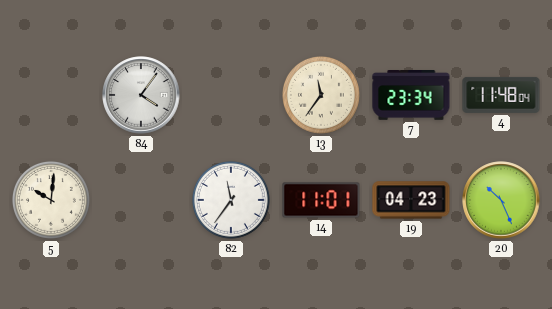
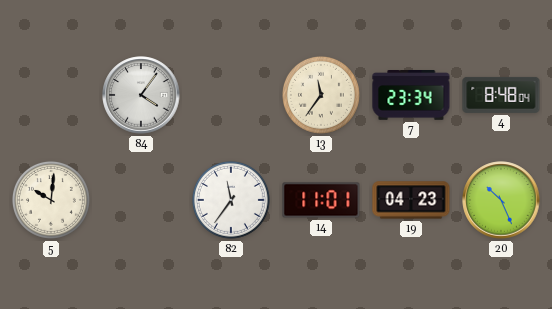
4: 11:48 -> 8:48 (501, 95)
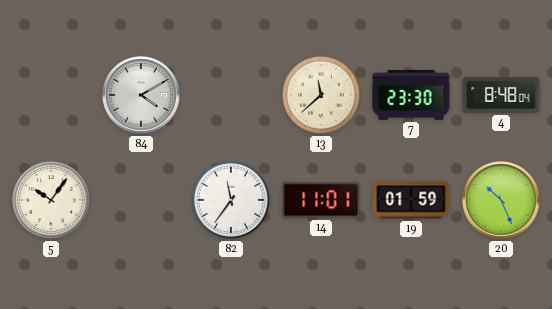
84: 4:06 -> 4:10 (141, 95)
13: 11:36 -> 11:38 (321, 95)
7: 23:34 -> 23:30 (411, 95)
5: 10:01 -> 10:06 (51, 200)
19: 04:23 -> 01:59 (411, 200)
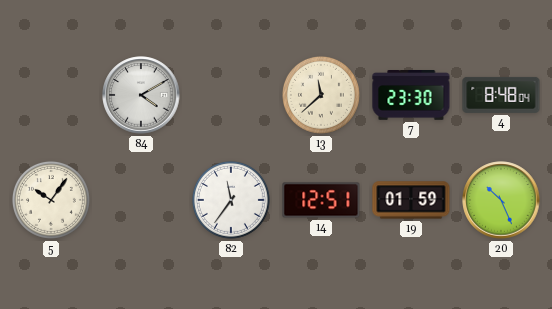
14: 11:01 -> 12:51 (321, 200)
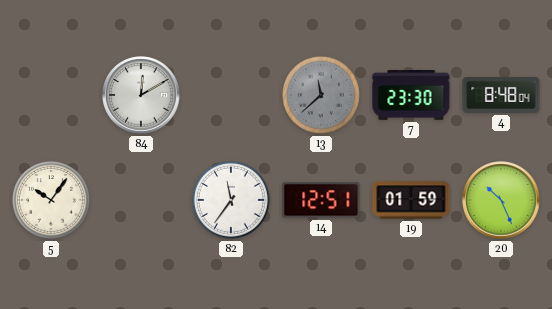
84: 4:10 -> 12:10 (141, 95)
13 dial: cream -> grey (321, 95)
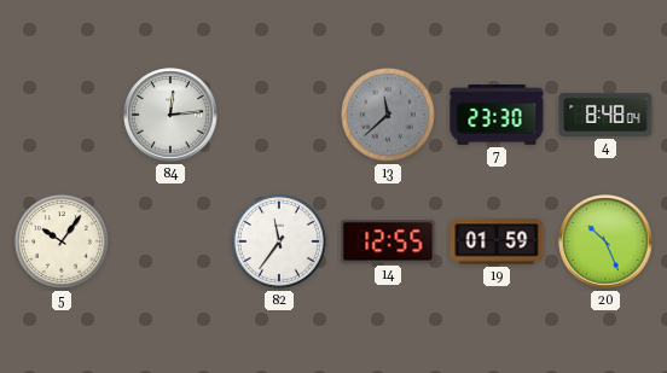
84: 12:10 -> 12:14 (170, 115)
14: 12:51 -> 12:55 (388, 241)
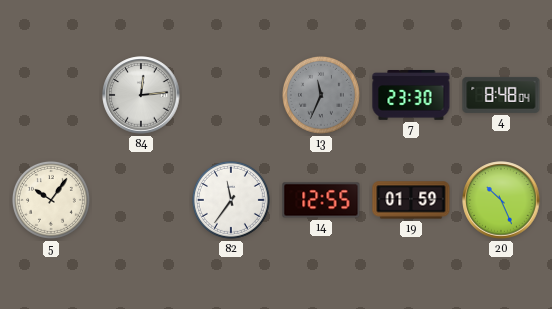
13: 11:38 -> 11:34 (321, 95)
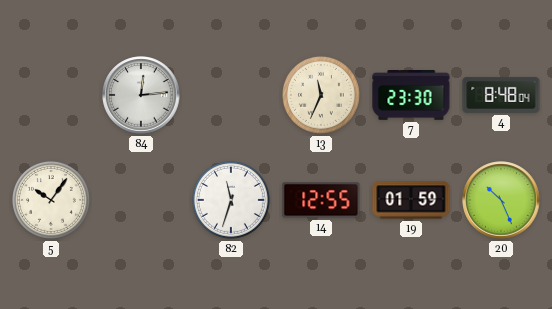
13 dial: grey -> cream (321, 95)
82: 11:36 -> 11:33 (231, 200)
